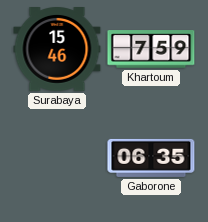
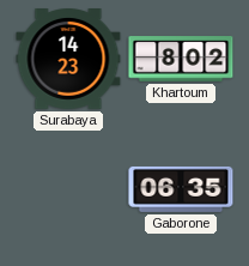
Surabaya: 15:46 -> 14:23 (68, 60)
Khartoum: 7:59 -> 8:02 (181, 59)
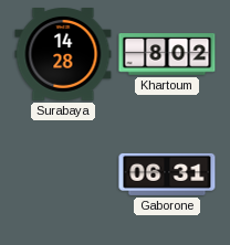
Surabaya: 14:23 -> 14:28 (63, 55)
Gaborone: 06:35 -> 06:31 (167, 174)
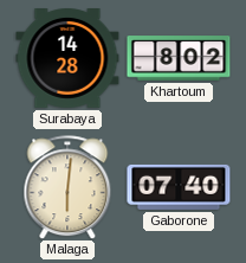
Malaga: none -> 6:01 (67, 187)
Gaborone: 06:31 -> 07:40 (179, 187)
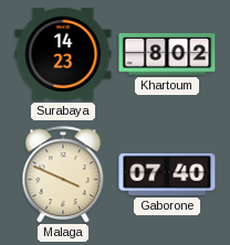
Surabaya: 14:28 -> 14:23 (63, 55)
Malaga: 6:01 -> 3:49 (63, 174)
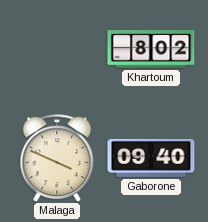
Surabaya: 14:23 -> none (63, 55)
Gaborone: 07:40 -> 09:40 (151, 158)
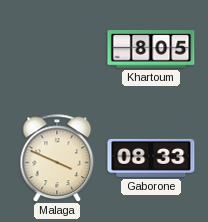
Khartoum: 8:02 -> 8:05 (151, 49)
Gaborone: 09:40 -> 08:33 (151, 158)
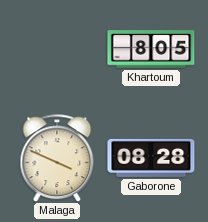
Gaborone: 08:33 -> 08:28 (151, 158)
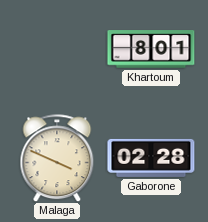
Khartoum: 8:05 -> 8:01 (151, 49)
Gaborone: 08:28 -> 02:28 (151, 158)
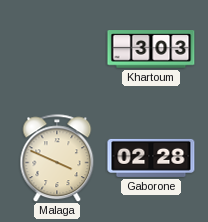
Khartoum: 8:01 -> 3:03 (151, 49)
